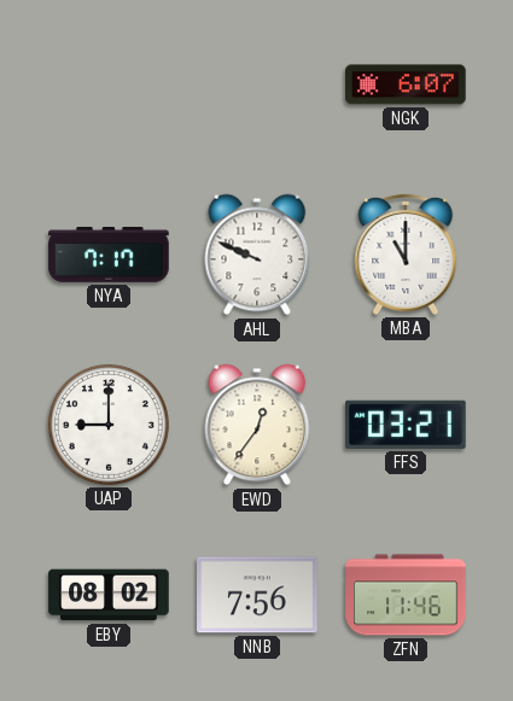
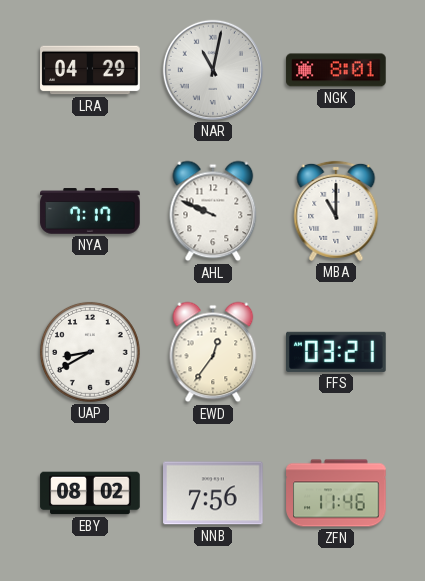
LRA: none -> 04:29 (90, 70)
NAR: none -> 11:02 (213, 70)
NGK: 6:07 -> 8:01 (336, 70)
UAP: 9:00 -> 8:40 (90, 352)
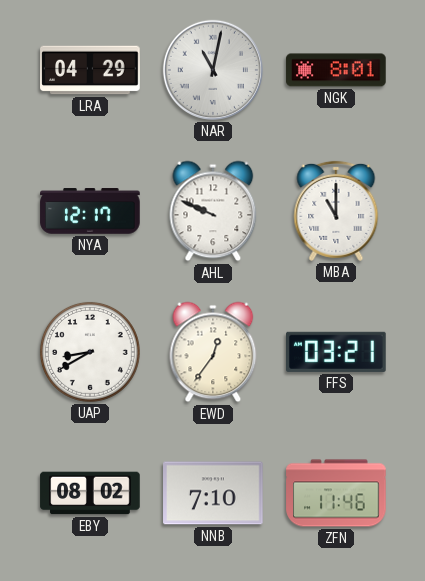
NYA: 7:17 -> 12:17 (90, 211)
NNB: 7:56 -> 7:10 (213, 493)
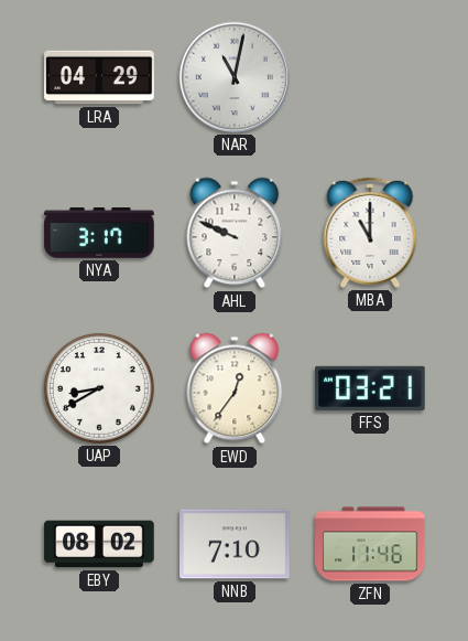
NGK: 8:01 -> none (336, 70)
NYA: 12:17 -> 3:17 (99, 233)
